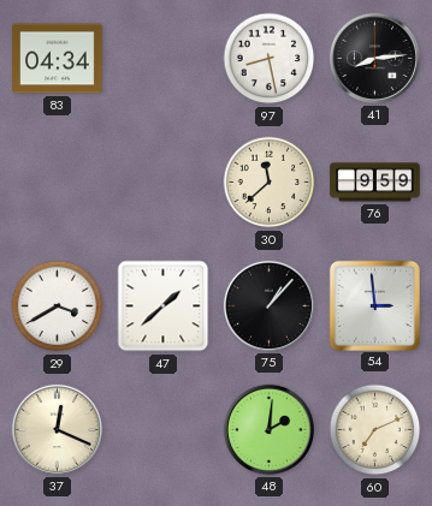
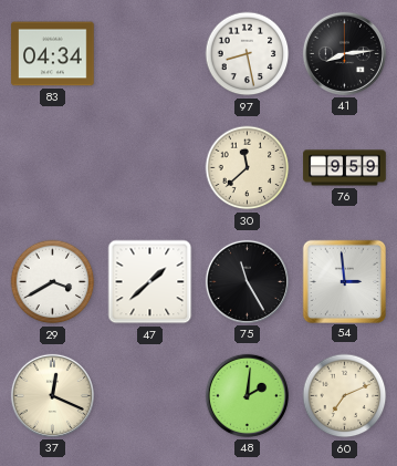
75: 1:07 -> 11:25 (247, 281)
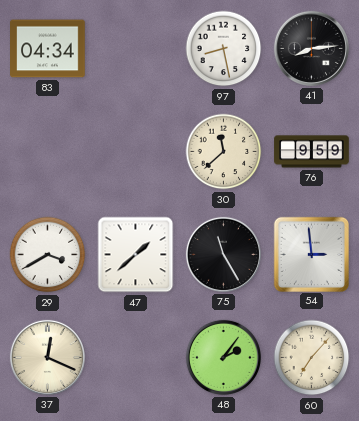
48: 2:01 -> 2:06 (223, 357)
60: 7:11 -> 7:07 (312, 358)
